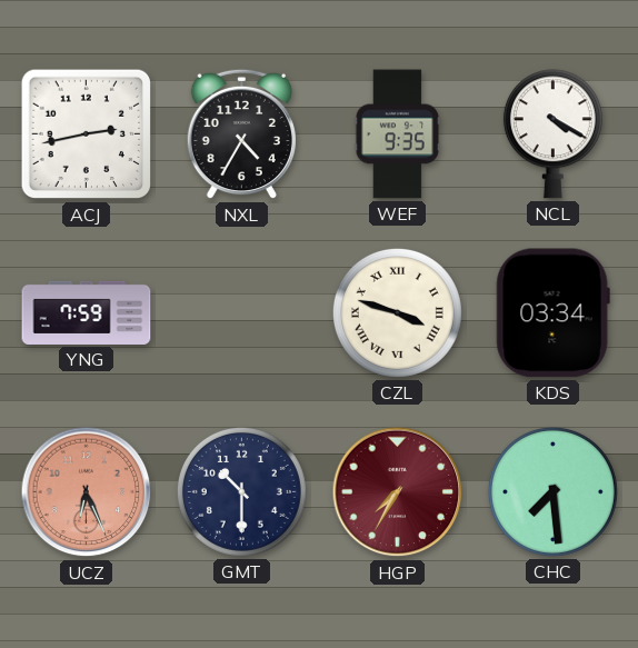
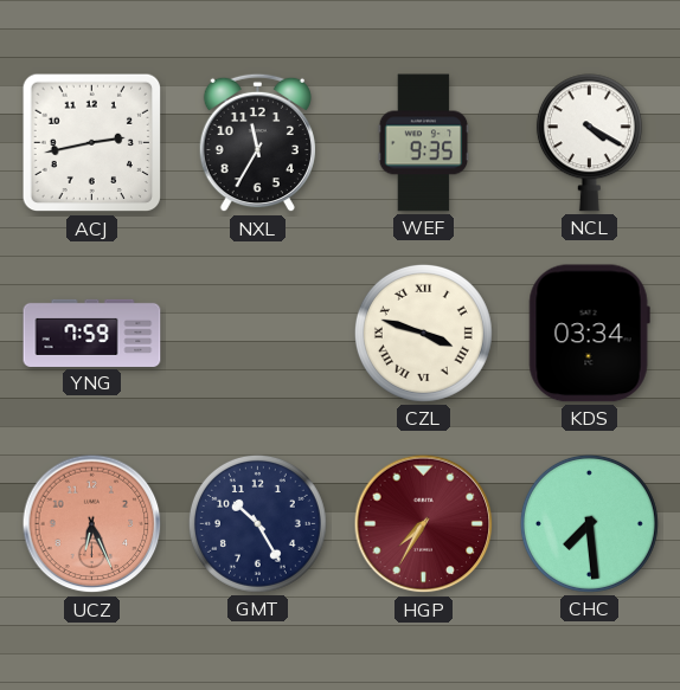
NXL: 4:35 -> 11:35 (257, 143)
GMT: 10:30 -> 10:25 (257, 523)
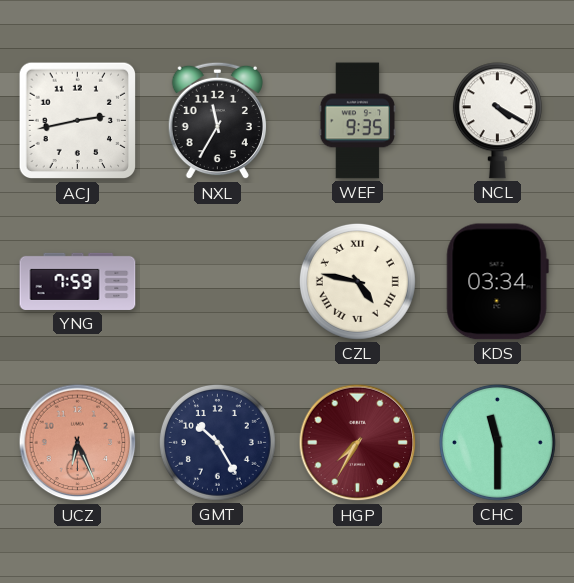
CZL: 3:48 -> 4:47 (357, 281)
CHC: 7:29 -> 11:30 (497, 442)
